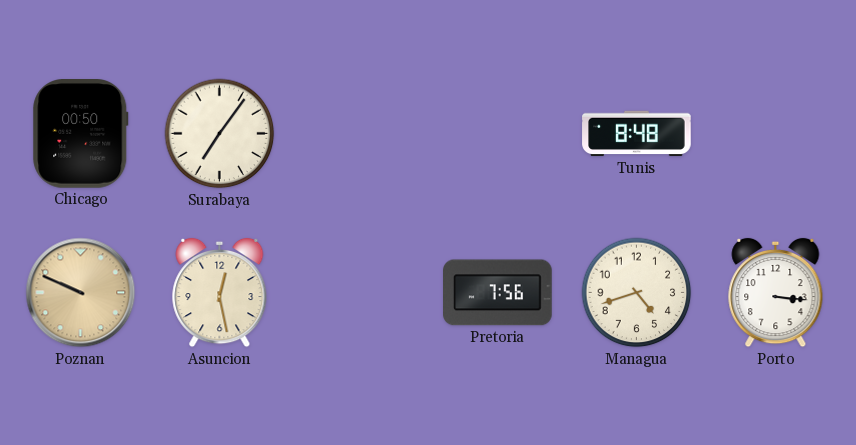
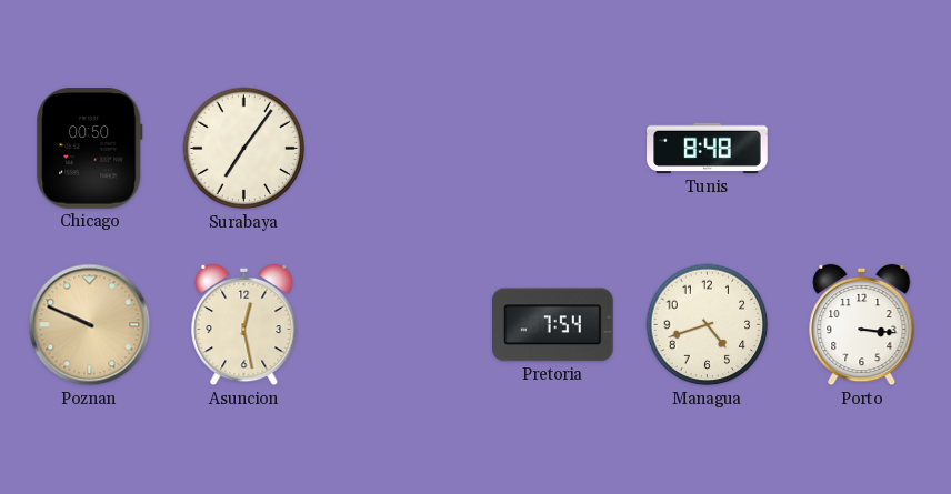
Pretoria: 7:56 -> 7:54 (553, 325)
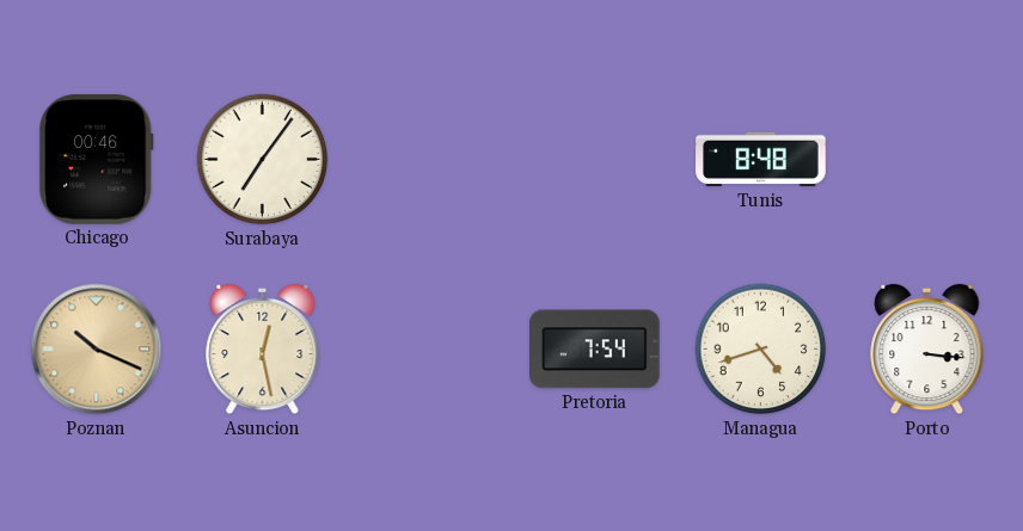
Chicago: 00:50 -> 00:46 (97, 160)
Poznan: 9:49 -> 10:19 (97, 350)
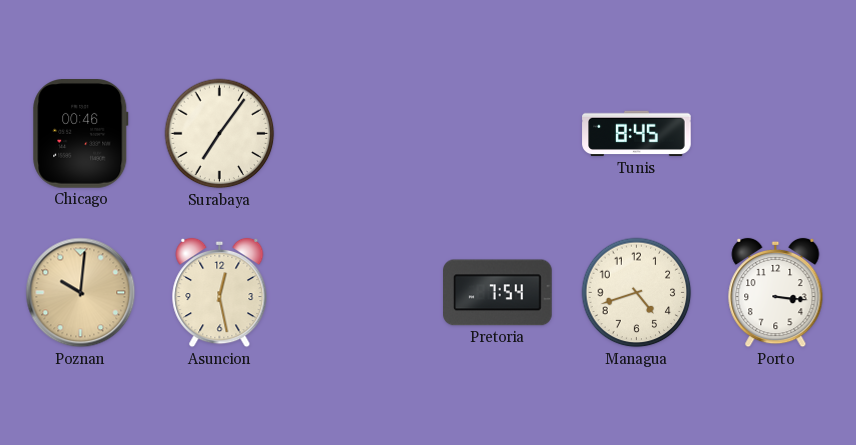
Tunis: 8:48 -> 8:45 (637, 134)
Poznan: 10:19 -> 10:01 (81, 293)
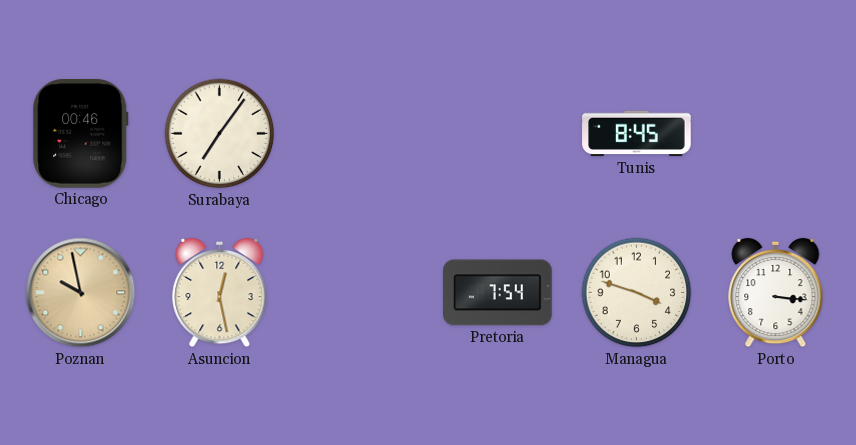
Poznan: 10:01 -> 9:58 (81, 293)
Managua: 4:42 -> 3:48 (637, 293)
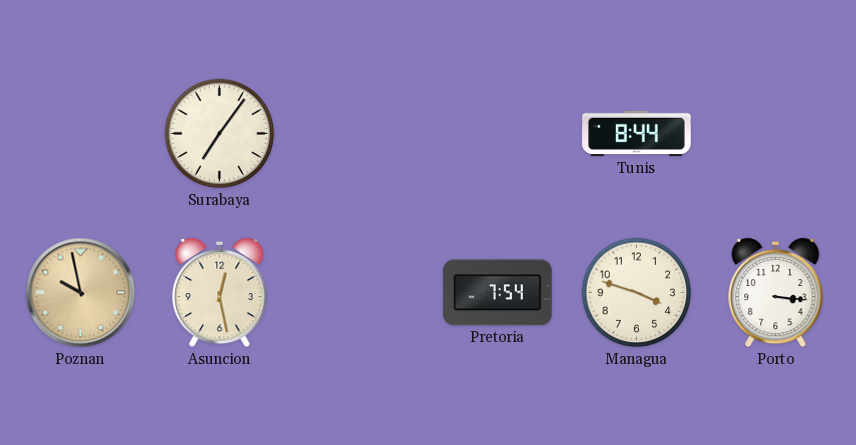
Chicago: 00:46 -> none (81, 134)
Tunis: 8:45 -> 8:44 (637, 134)
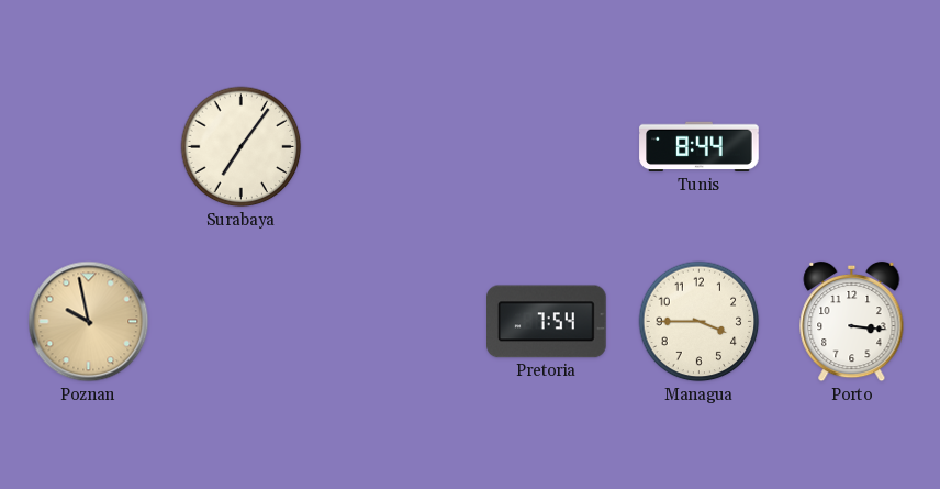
Asuncion: 12:28 -> none (220, 293)
Managua: 3:48 -> 3:45 (700, 322)
